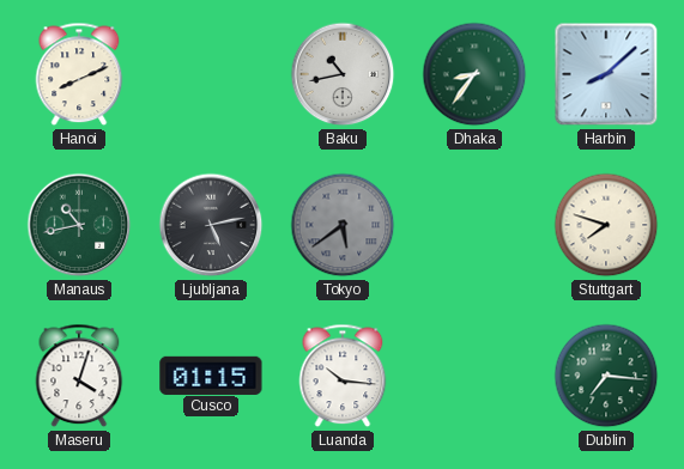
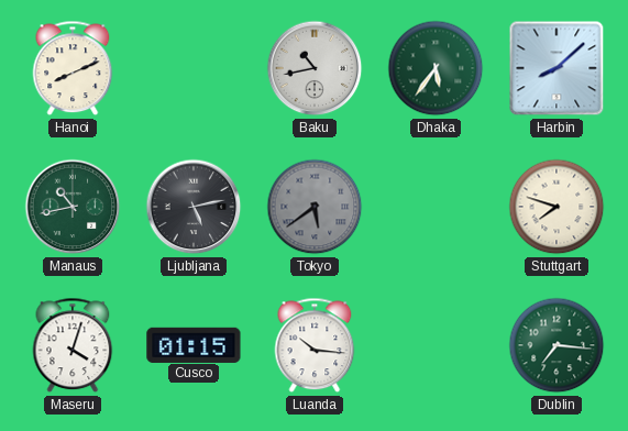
Dhaka: 8:36 -> 5:36 (436, 68)
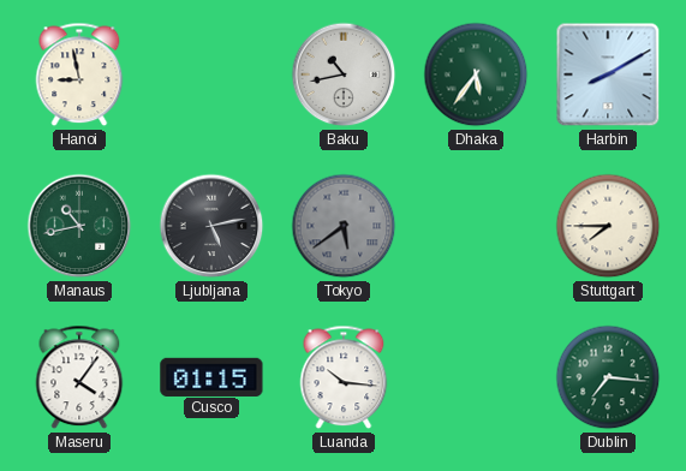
Hanoi: 8:11 -> 8:58 (79, 74)
Harbin: 8:08 -> 8:10 (608, 74)
Stuttgart: 7:48 -> 7:45 (608, 226)
Maseru: 4:03 -> 4:06 (79, 377)
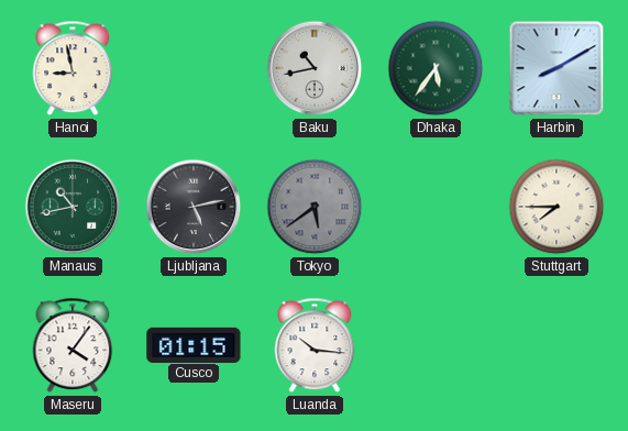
Dublin: 7:16 -> none (608, 377)
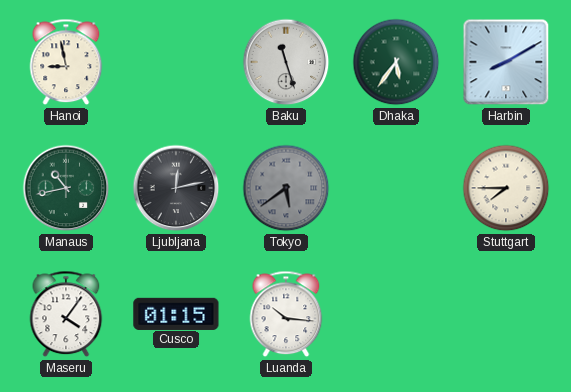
Baku: 10:43 -> 11:27 (286, 62)
Ljubljana: 5:13 -> 12:13 (176, 188)
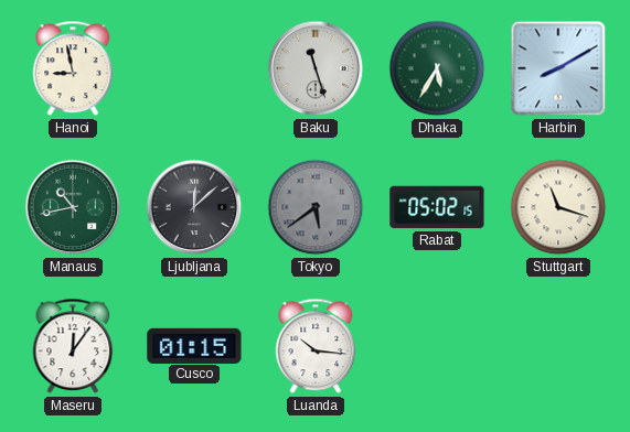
Dhaka: 5:36 -> 5:35 (437, 68)
Ljubljana: 12:13 -> 12:08 (194, 207)
Rabat: none -> 05:02 (437, 207)
Stuttgart: 7:45 -> 11:18 (558, 207)
Maseru: 4:06 -> 12:06 (73, 346)
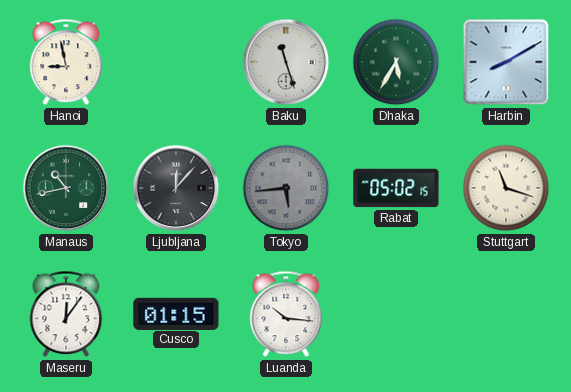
Ljubljana: 12:08 -> 12:07 (176, 188)
Tokyo: 5:39 -> 5:44 (286, 188)
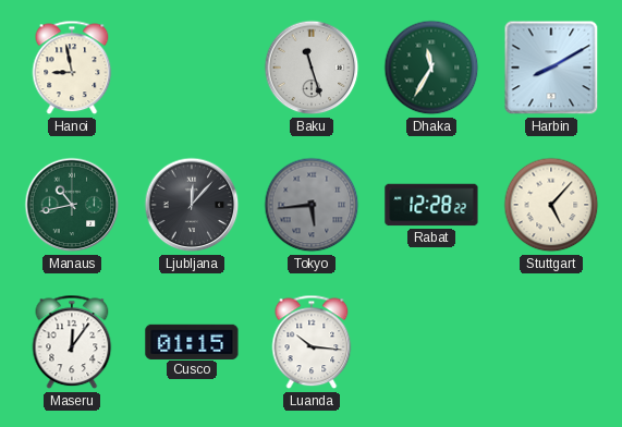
Dhaka: 5:35 -> 11:35 (431, 68)
Rabat: 05:02 -> 12:28 (431, 205)
Stuttgart: 11:18 -> 5:07 (551, 205)
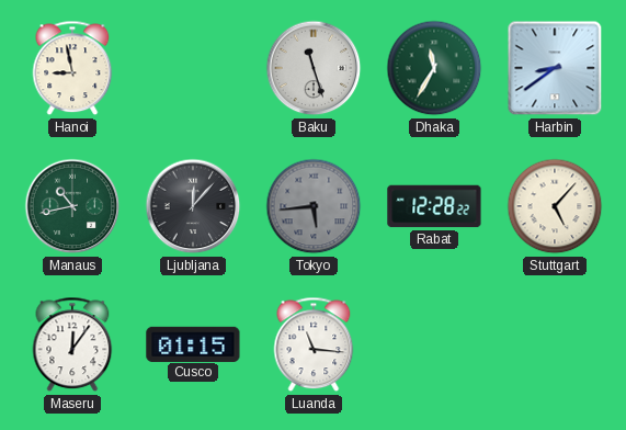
Harbin: 8:10 -> 8:39 (555, 68)
Luanda: 10:16 -> 11:16 (314, 344)
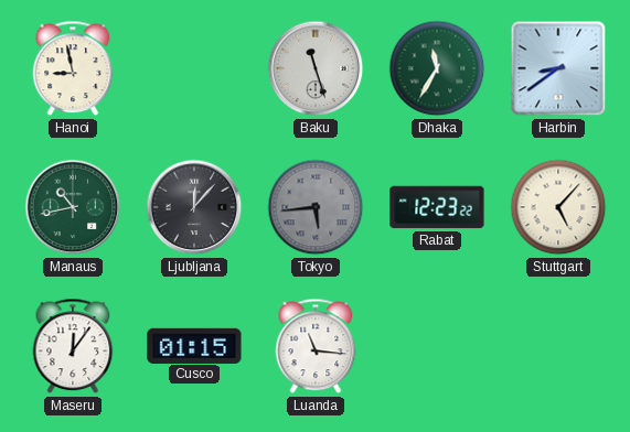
Rabat: 12:28 -> 12:23 (437, 207)
